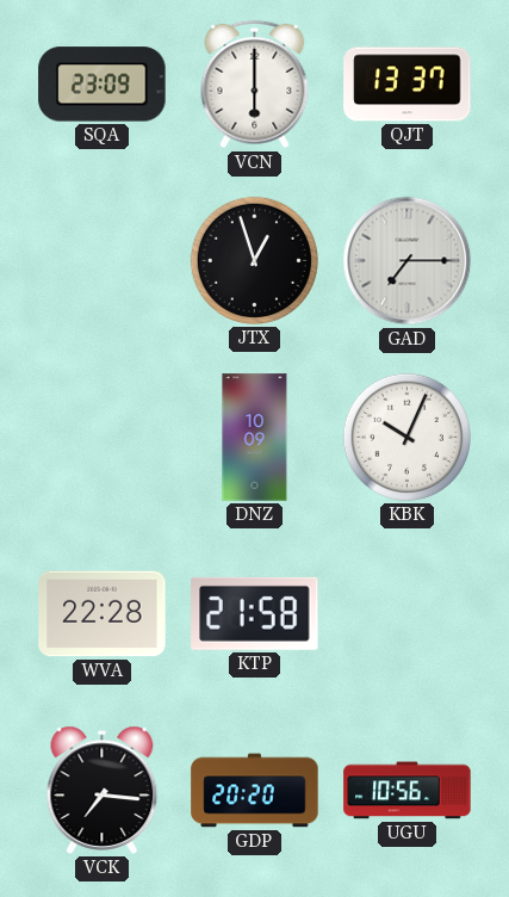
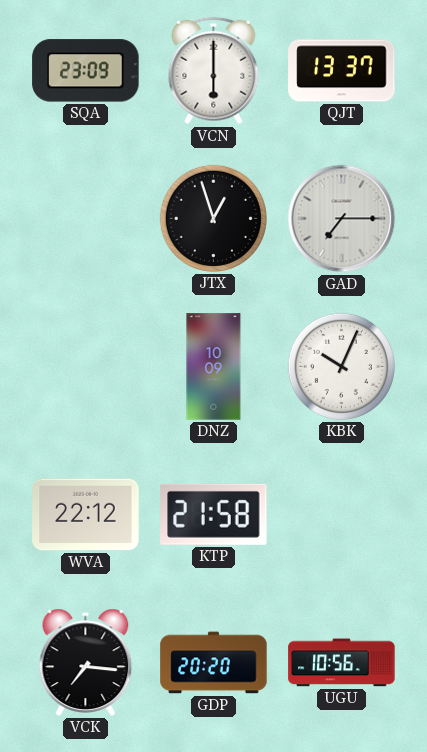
WVA: 22:28 -> 22:12 (86, 515)
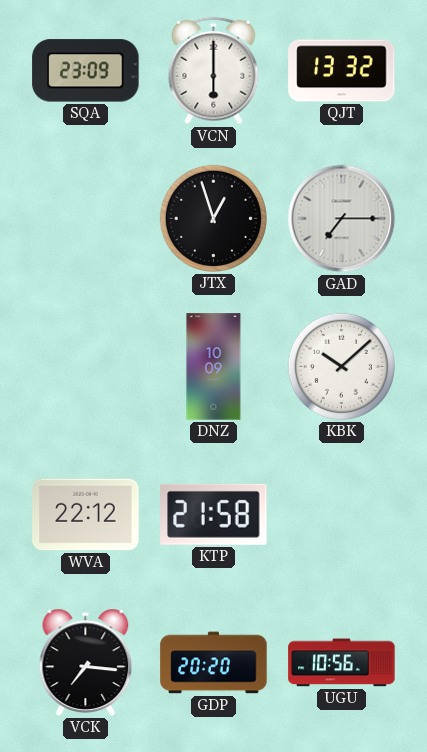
QJT: 13:37 -> 13:32 (342, 71)
KBK: 10:04 -> 10:08 (341, 366)
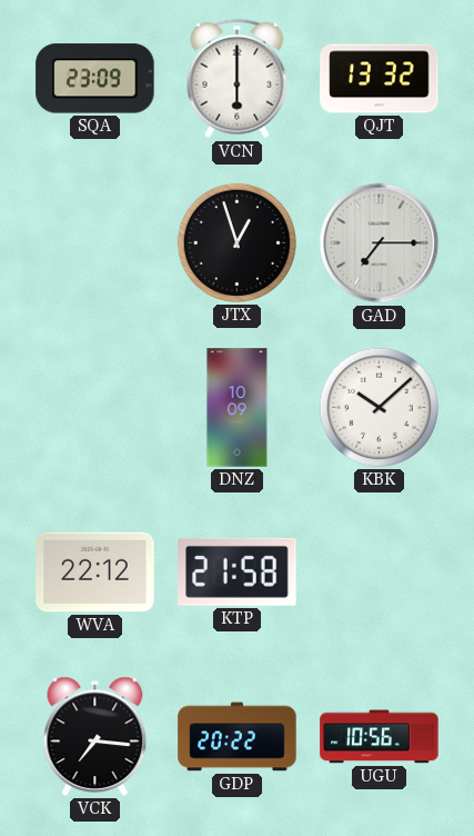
GDP: 20:20 -> 20:22 (238, 737)
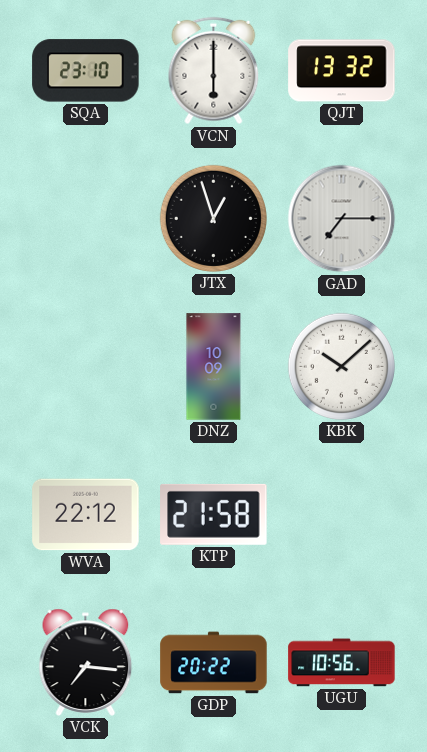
SQA: 23:09 -> 23:10 (86, 71)
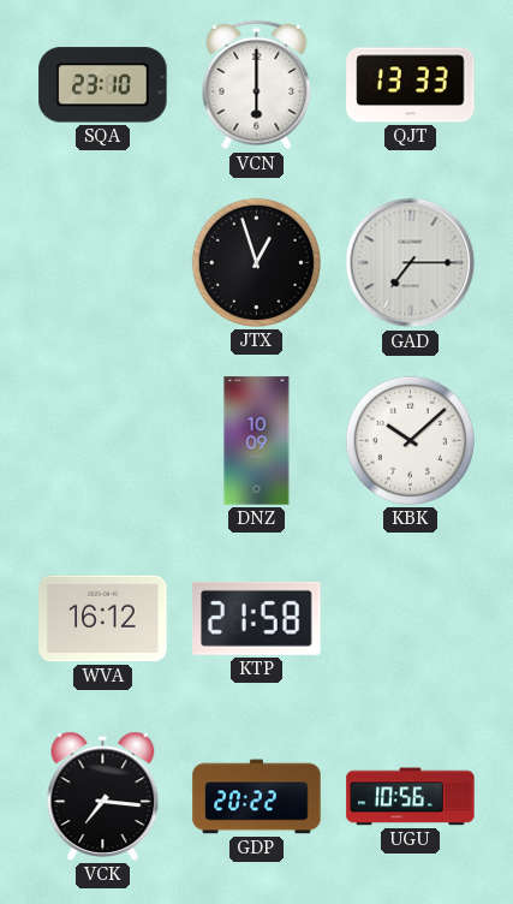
QJT: 13:32 -> 13:33 (411, 85)
WVA: 22:12 -> 16:12 (103, 619)
